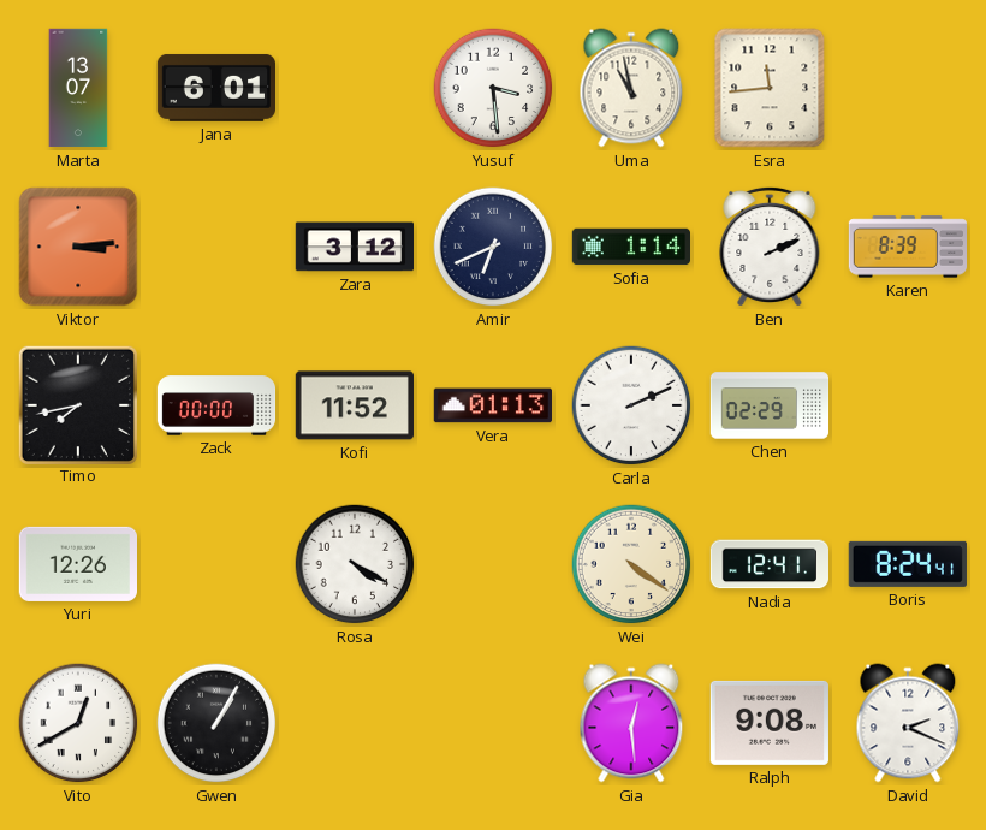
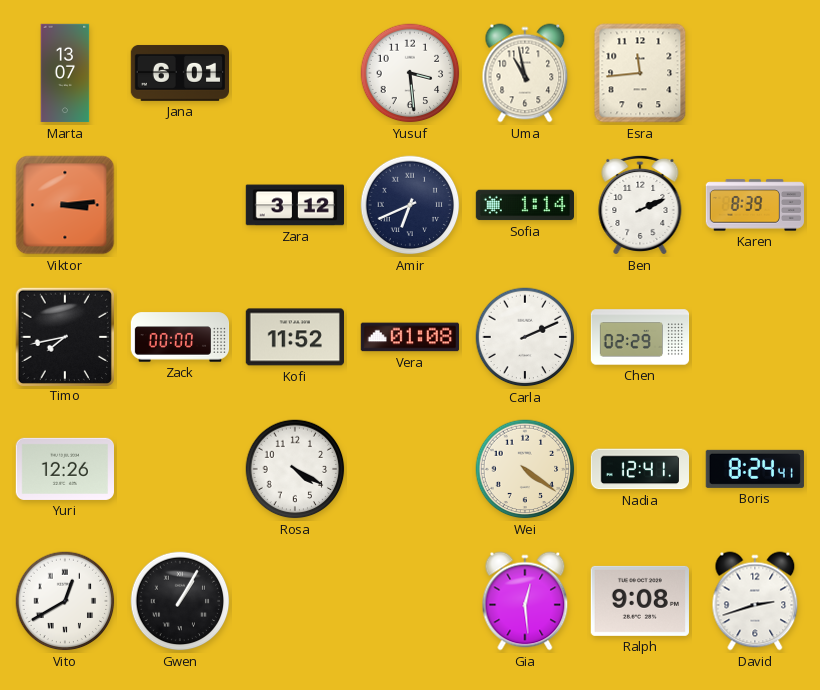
Vera: 01:13 -> 01:08 (409, 337)
David: 2:19 -> 2:42 (755, 601)
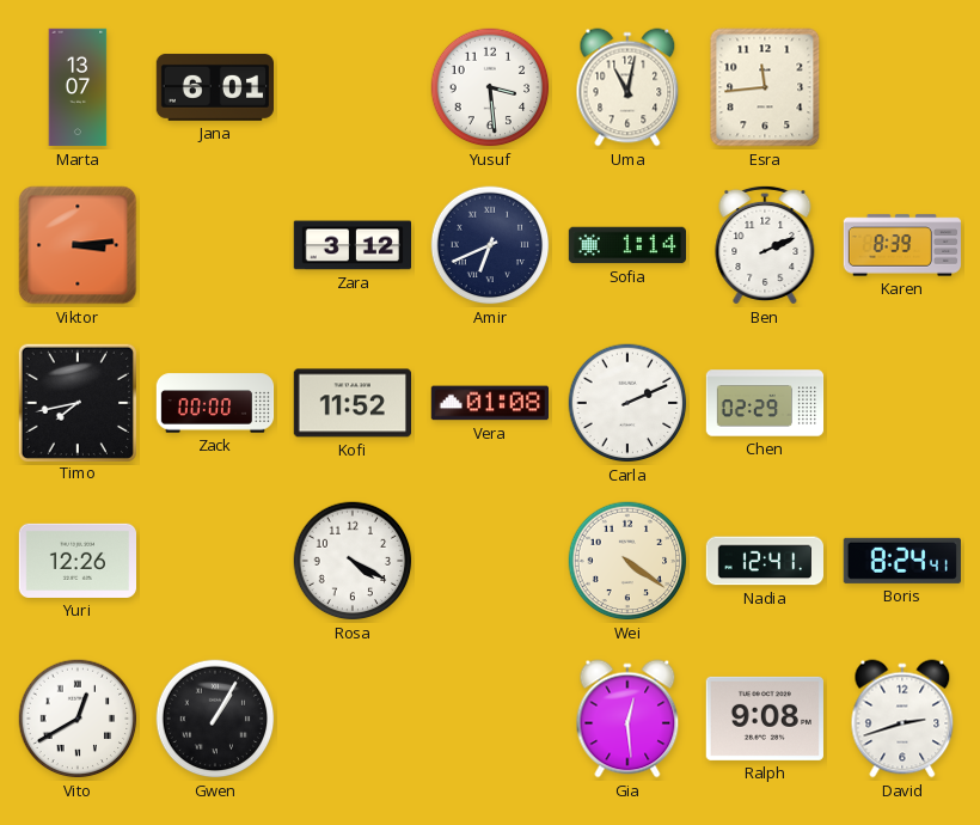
Uma: 10:58 -> 11:02 (627, 87)
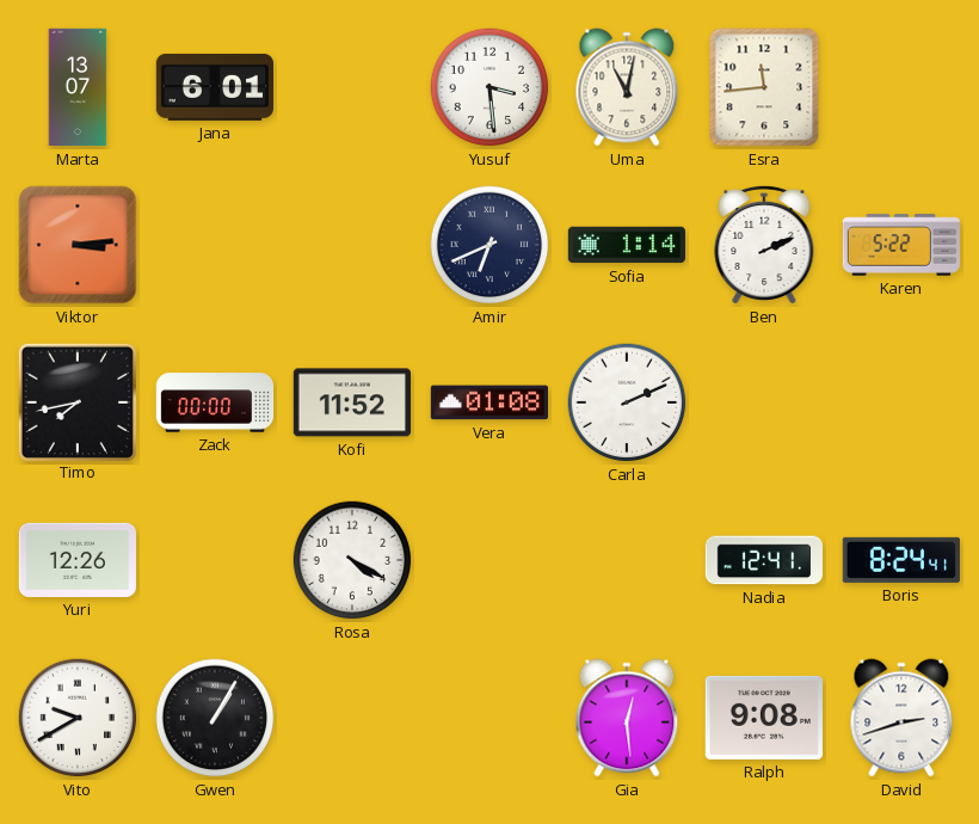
Zara: 3:12 -> none (351, 245)
Karen: 8:39 -> 5:22 (901, 245)
Chen: 02:29 -> none (765, 403)
Wei: 4:21 -> none (627, 561)
Vito: 12:40 -> 9:40 (78, 718)
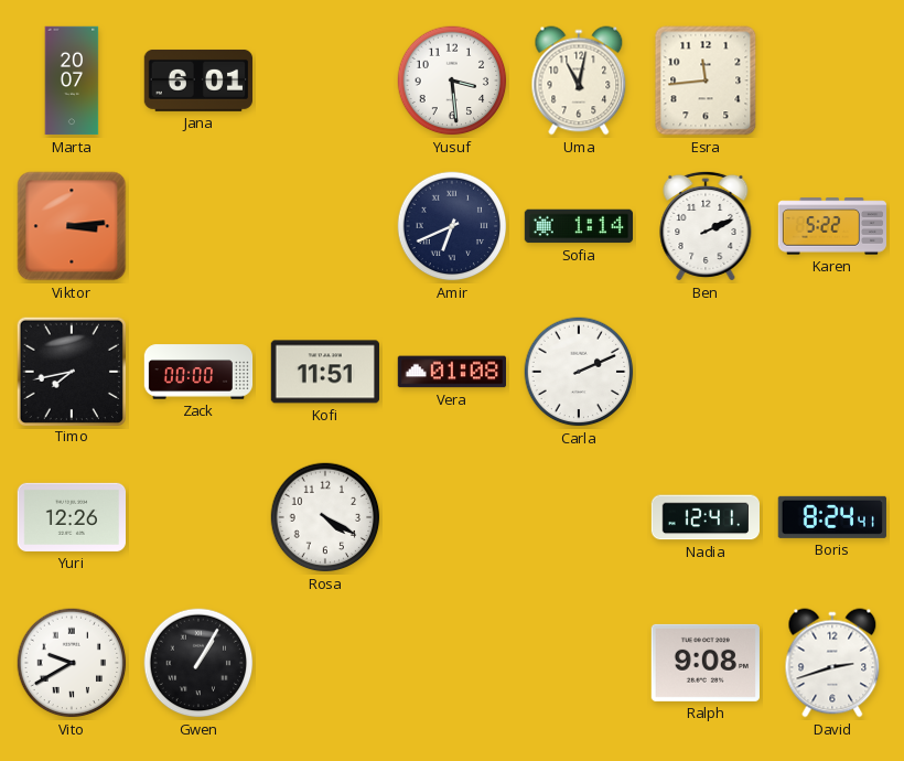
Marta: 13:07 -> 20:07 (72, 81)
Kofi: 11:52 -> 11:51 (324, 372)
Gia: 12:29 -> none (627, 718)
